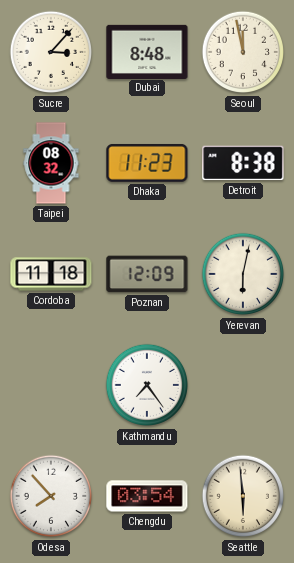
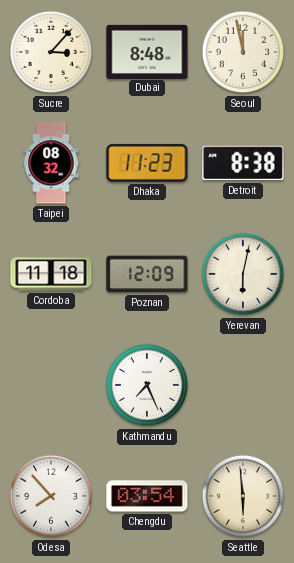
Kathmandu: 7:24 -> 7:26 (147, 385)
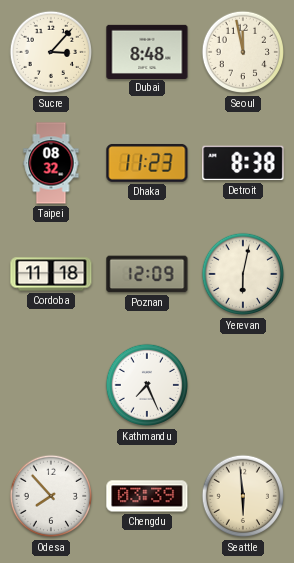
Chengdu: 03:54 -> 03:39 (147, 496)
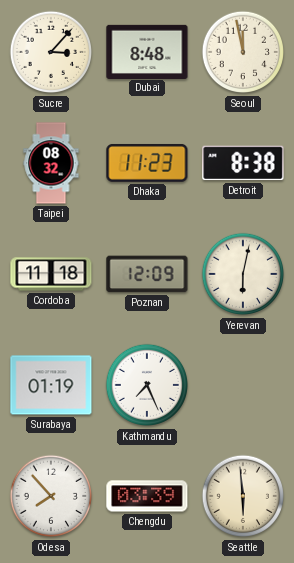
Surabaya: none -> 01:19 (51, 385)
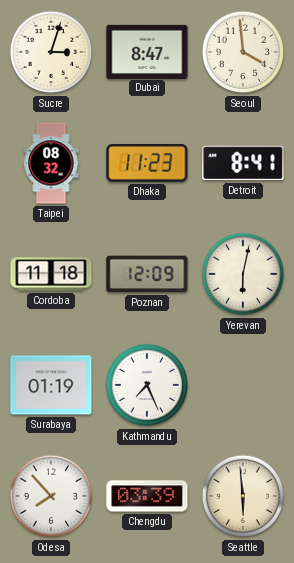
Sucre: 3:07 -> 3:03 (51, 52)
Dubai: 8:48 -> 8:47 (147, 51)
Seoul: 11:58 -> 3:59 (243, 52)
Detroit: 8:38 -> 8:41 (243, 163)
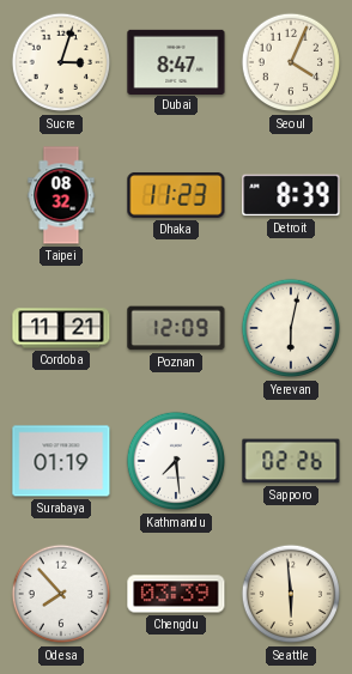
Seoul: 3:59 -> 4:04 (291, 62)
Detroit: 8:41 -> 8:39 (291, 195)
Cordoba: 11:18 -> 11:21 (61, 328)
Kathmandu: 7:26 -> 7:29 (176, 461)
Sapporo: none -> 02:26 (291, 461)
